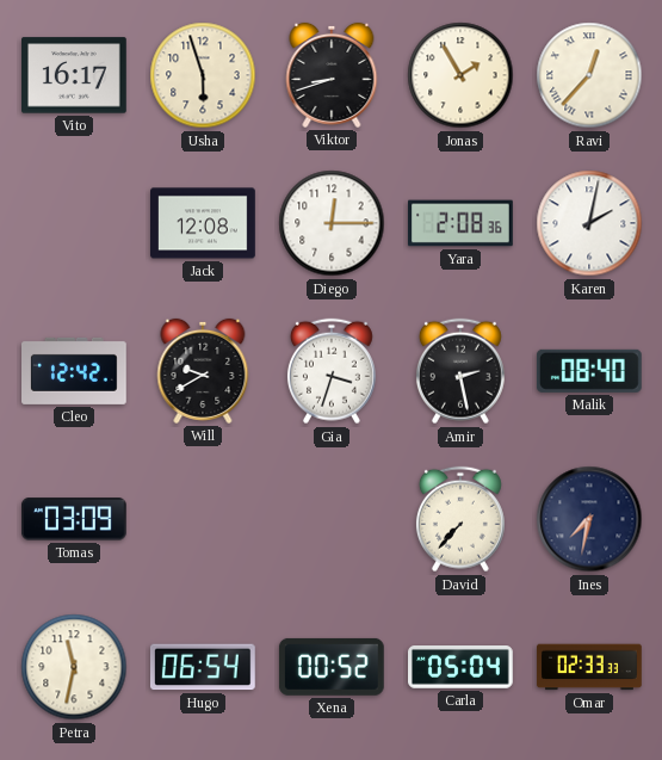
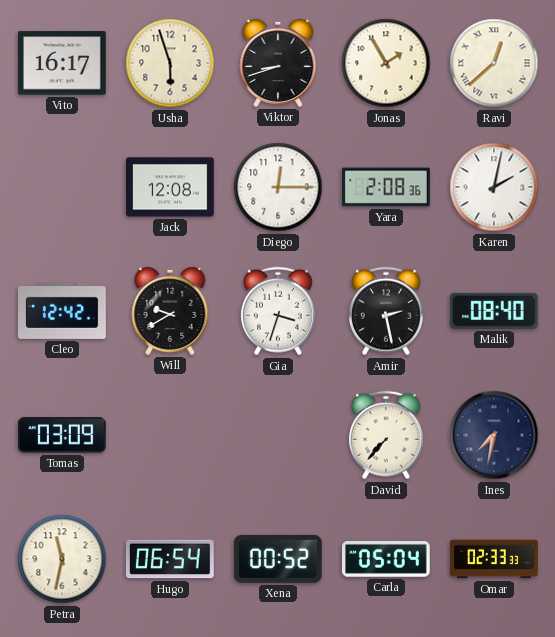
Ravi: 12:37 -> 12:38 (494, 63)
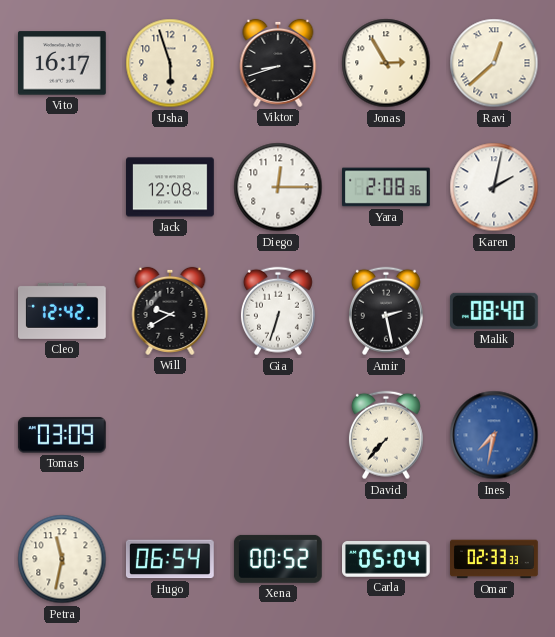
Jonas: 1:55 -> 2:55 (386, 63)
Gia: 3:33 -> 6:33 (278, 311)
Ines dial: navy -> blue (494, 435)
